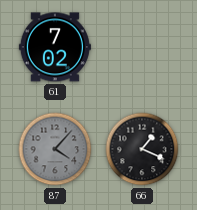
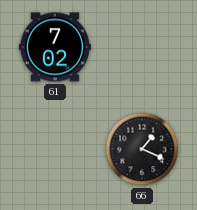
87: 4:07 -> none (55, 149)
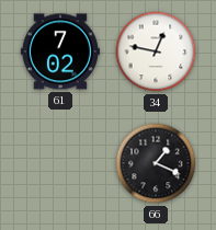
34: none -> 12:47 (156, 51)
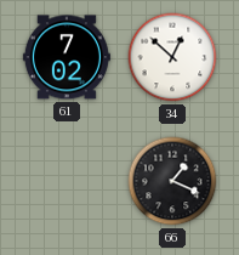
34: 12:47 -> 12:52 (172, 57)
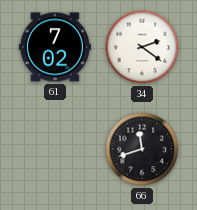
34: 12:52 -> 2:21 (142, 47)
66: 1:19 -> 11:42 (142, 149)
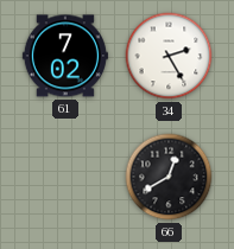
34: 2:21 -> 2:25 (169, 56)
66: 11:42 -> 12:40 (169, 177)
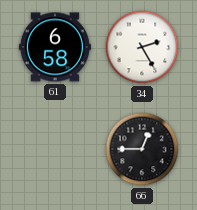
61: 7:02 -> 6:58 (55, 47)
66: 12:40 -> 12:45 (142, 149)
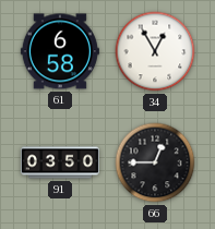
34: 2:25 -> 12:55 (155, 51)
91: none -> 03:50 (60, 162)
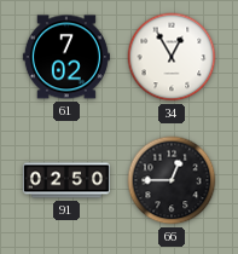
61: 6:58 -> 7:02 (66, 57)
91: 03:50 -> 02:50 (66, 180)
